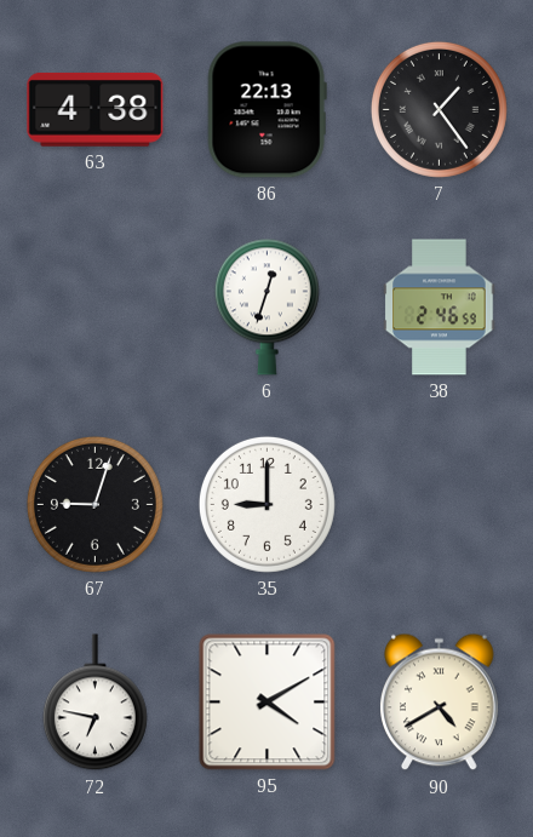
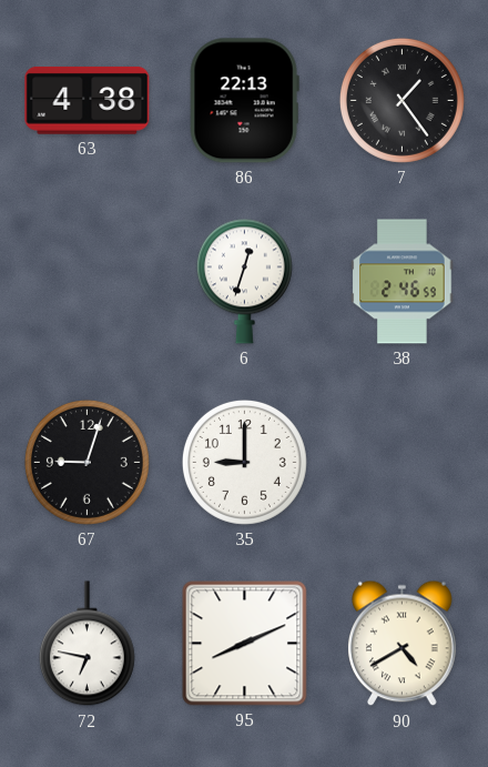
95: 4:10 -> 8:11 (245, 644)
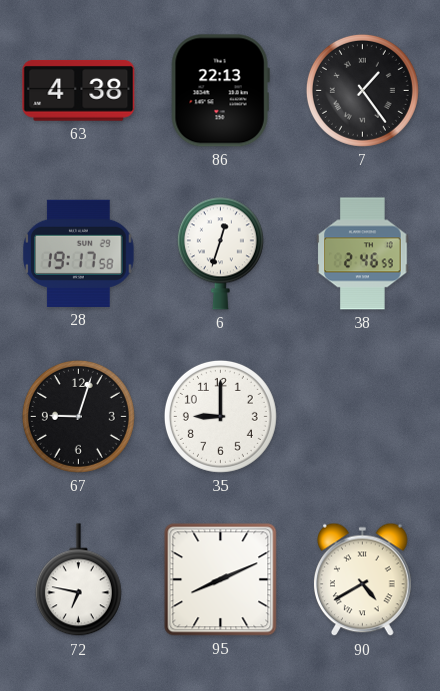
28: none -> 19:17 (79, 253)
